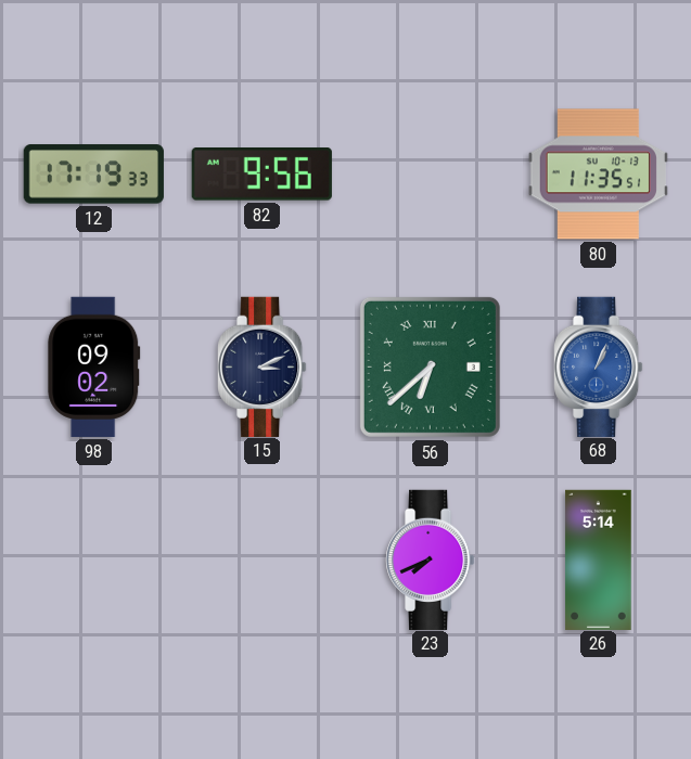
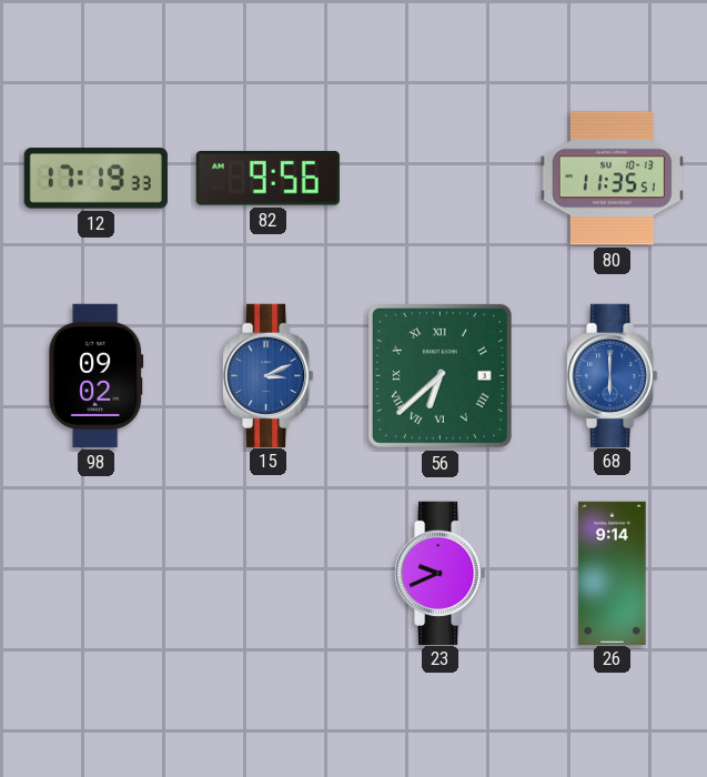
15 dial: navy -> blue (269, 375)
68: 1:04 -> 6:00 (613, 375)
23: 7:41 -> 9:41 (441, 573)
26: 5:14 -> 9:14 (613, 573)
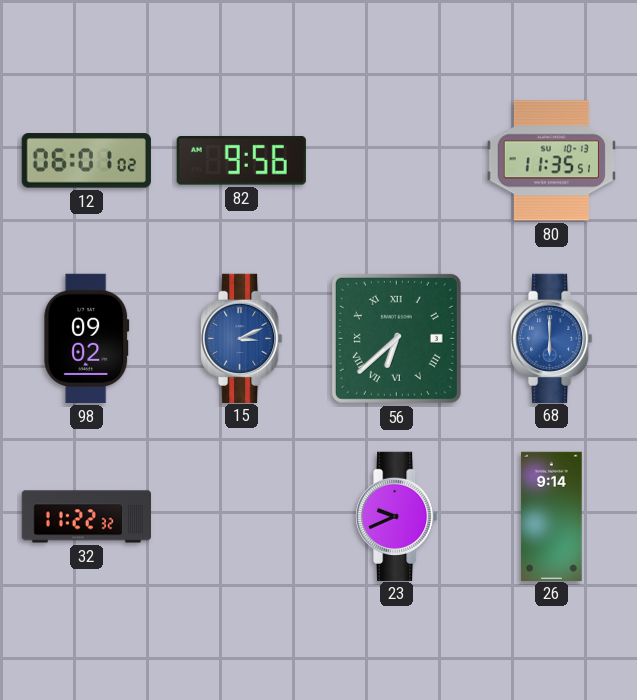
12: 17:19 -> 06:01 (86, 161)
32: none -> 11:22 (86, 517)
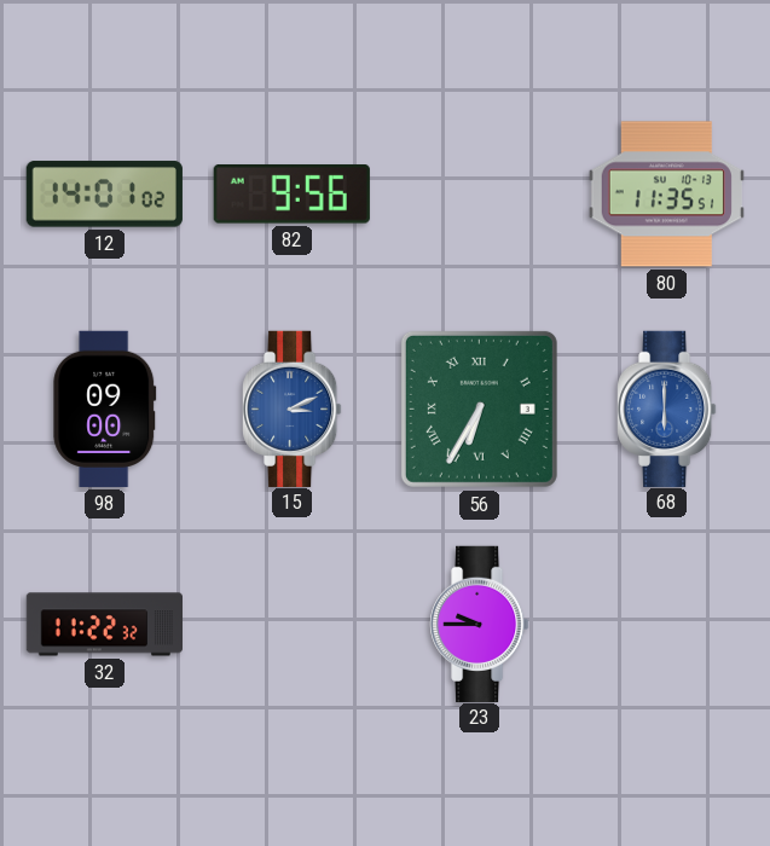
12: 06:01 -> 14:01 (104, 195)
98: 09:02 -> 09:00 (105, 408)
56: 6:38 -> 6:35 (479, 408)
23: 9:41 -> 9:45 (480, 624)
26: 9:14 -> none (552, 516)
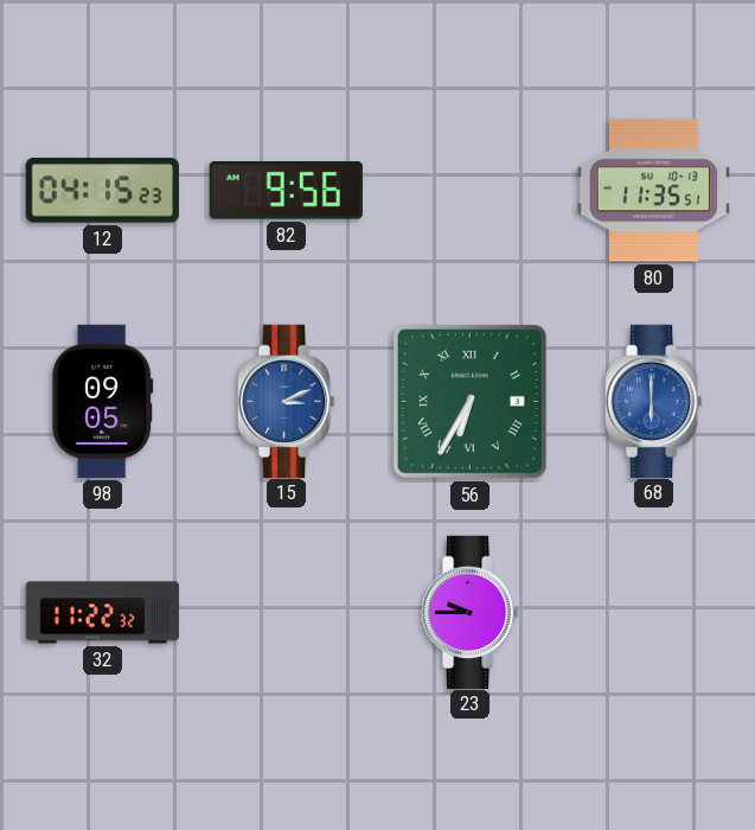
12: 14:01 -> 04:15 (102, 191)
98: 09:00 -> 09:05 (103, 401)
